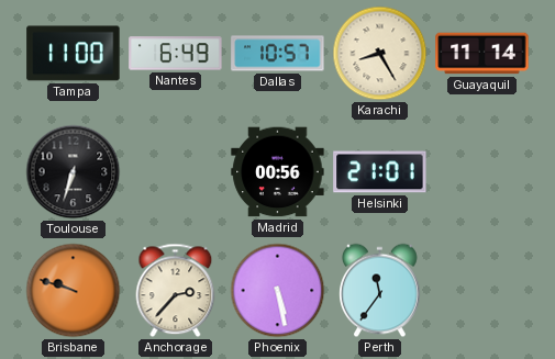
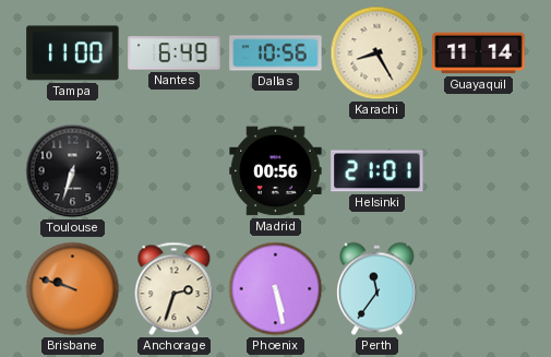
Dallas: 10:57 -> 10:56 (276, 53)
Anchorage: 2:37 -> 2:33 (175, 289)
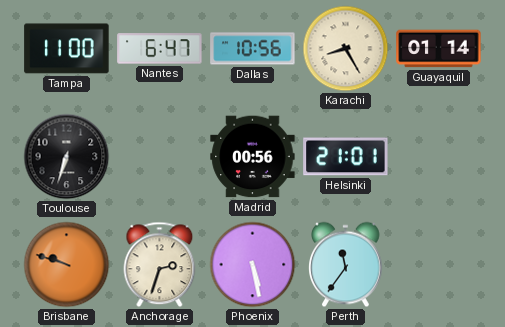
Nantes: 6:49 -> 6:47 (160, 49)
Guayaquil: 11:14 -> 01:14 (439, 49)
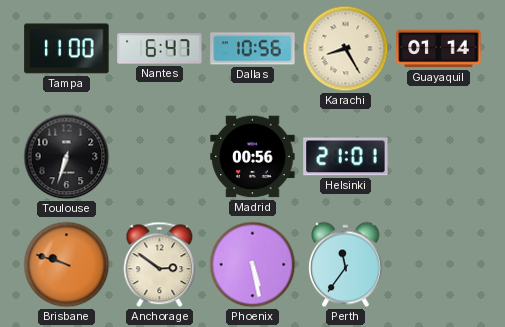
Anchorage: 2:33 -> 2:51 (160, 265)
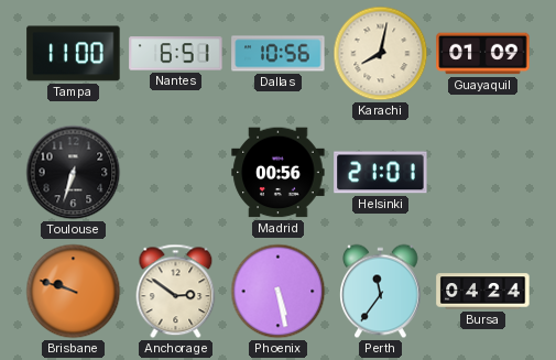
Nantes: 6:47 -> 6:51 (176, 54)
Karachi: 8:25 -> 8:02 (381, 54)
Guayaquil: 01:14 -> 01:09 (483, 54)
Bursa: none -> 04:24 (483, 292)
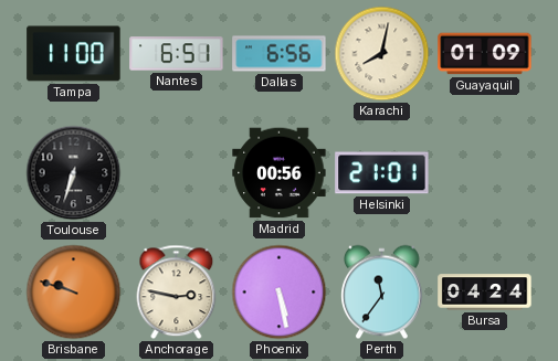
Dallas: 10:56 -> 6:56 (280, 54)
Anchorage: 2:51 -> 2:47 (177, 293)
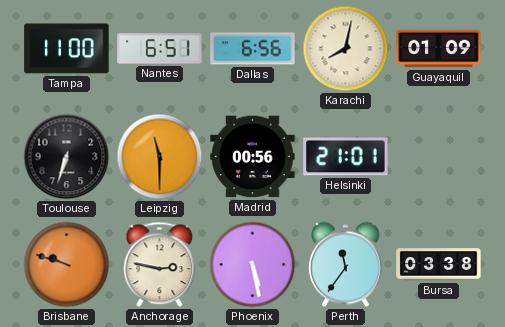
Leipzig: none -> 11:30 (160, 157)
Bursa: 04:24 -> 03:38 (439, 265)
